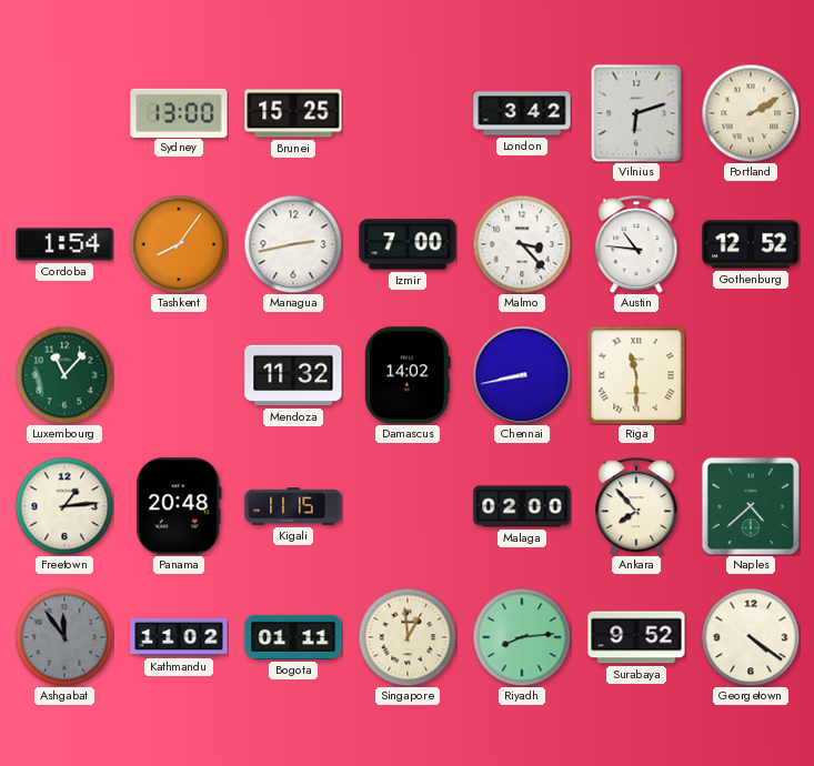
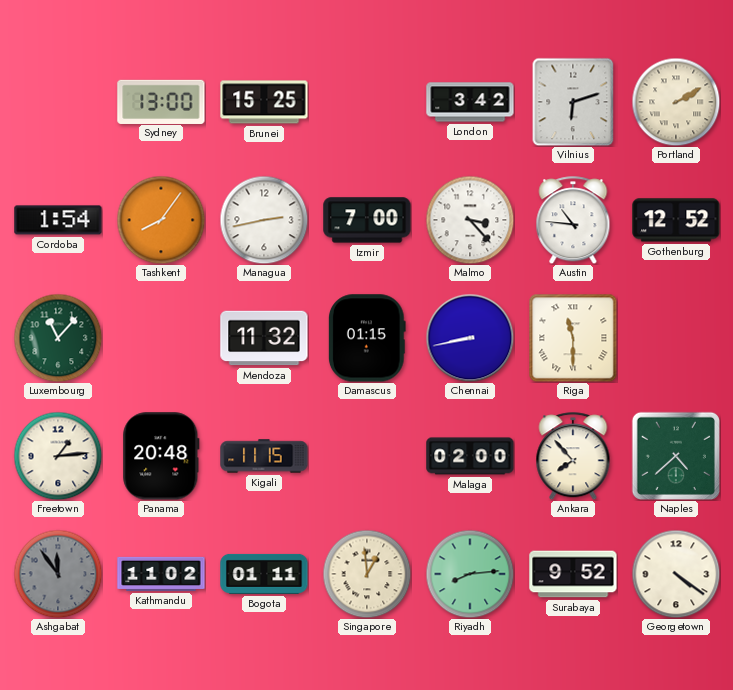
Damascus: 14:02 -> 01:15 (367, 338)
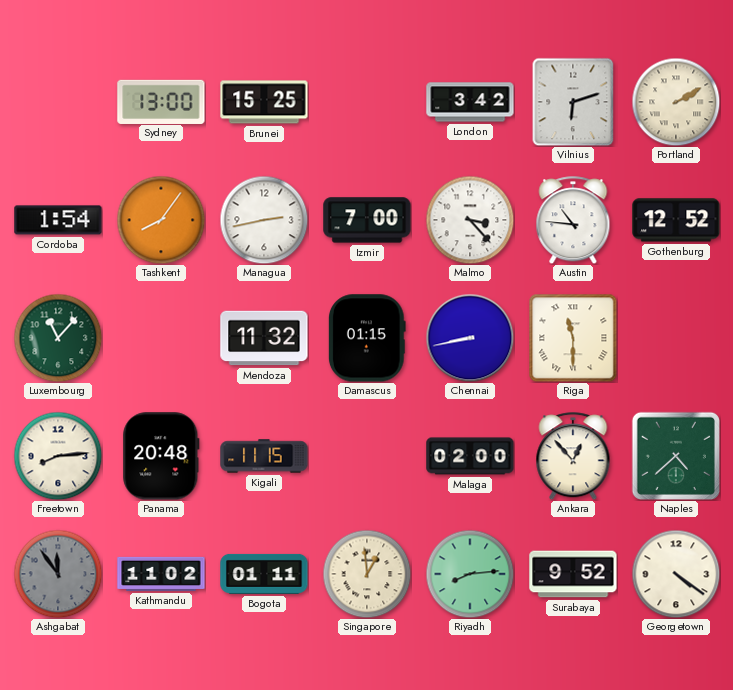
Freetown: 1:14 -> 8:14 (58, 456)
Ankara: 7:53 -> 12:53 (573, 456)
